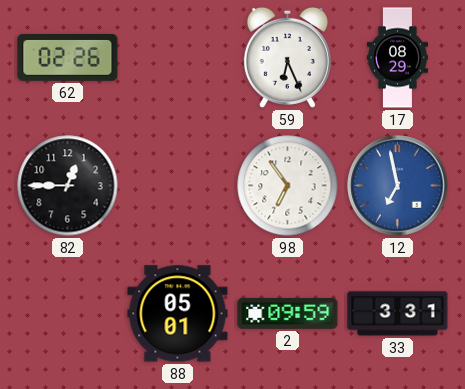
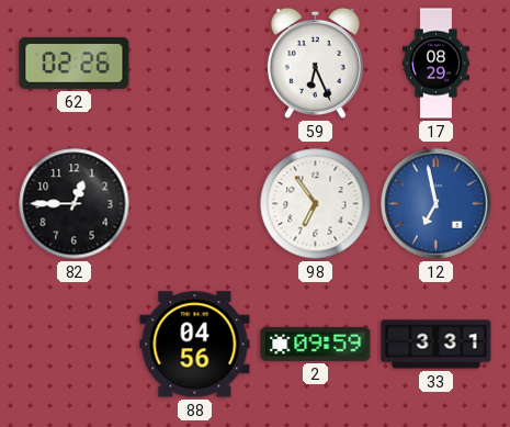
88: 05:01 -> 04:56 (195, 345)
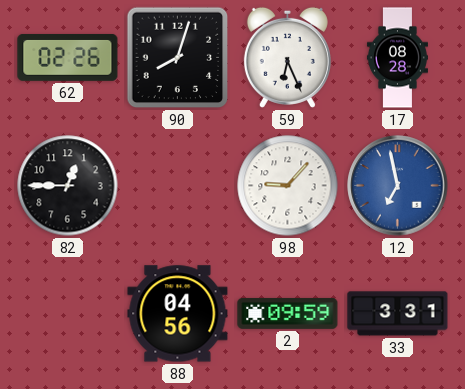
90: none -> 8:03 (178, 58)
17: 08:29 -> 08:28 (397, 58)
98: 6:54 -> 9:07 (288, 186)
